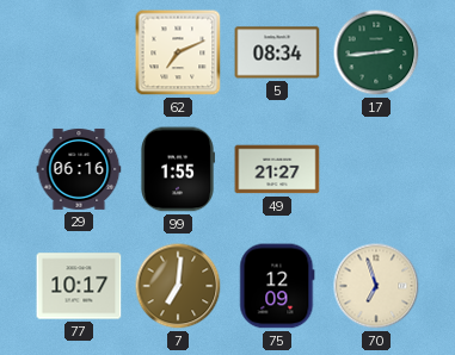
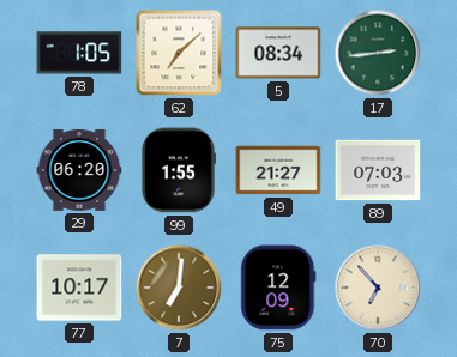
78: none -> 1:05 (79, 53)
62: 7:11 -> 7:08 (179, 53)
29: 06:16 -> 06:20 (79, 170)
89: none -> 07:03 (378, 170)
70: 6:57 -> 6:53 (378, 288)
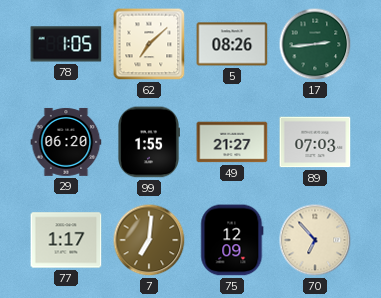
5: 08:34 -> 08:26 (232, 44)
77: 10:17 -> 1:17 (66, 240)
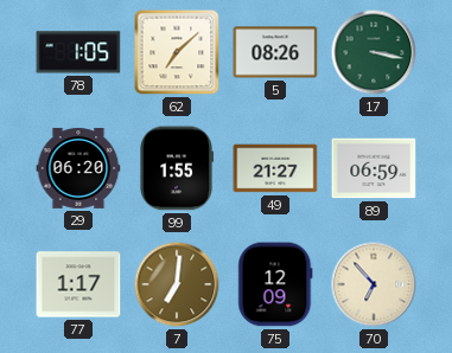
17: 2:44 -> 3:17 (374, 52)
89: 07:03 -> 06:59 (374, 168)
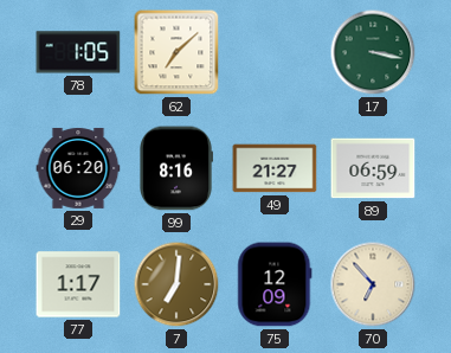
5: 08:26 -> none (275, 52)
99: 1:55 -> 8:16 (176, 168)
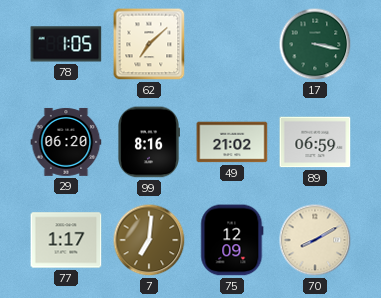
49: 21:27 -> 21:02 (232, 142)
70: 6:53 -> 8:10 (315, 240)
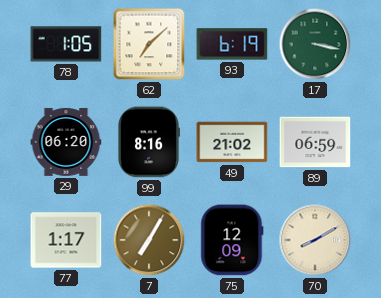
93: none -> 6:19 (232, 44)
7: 7:01 -> 7:05 (149, 240)
